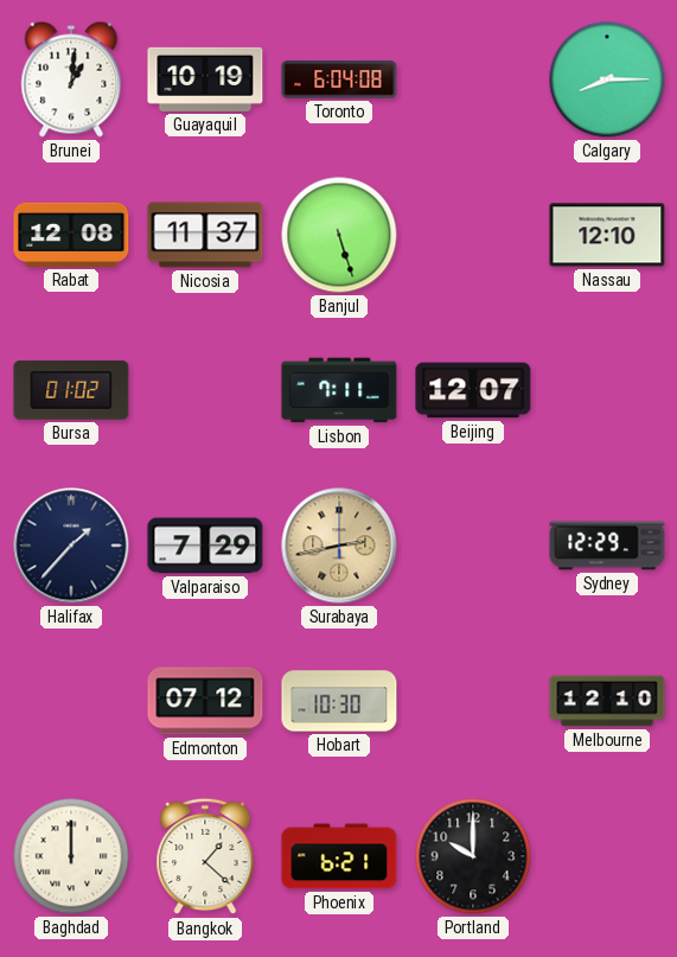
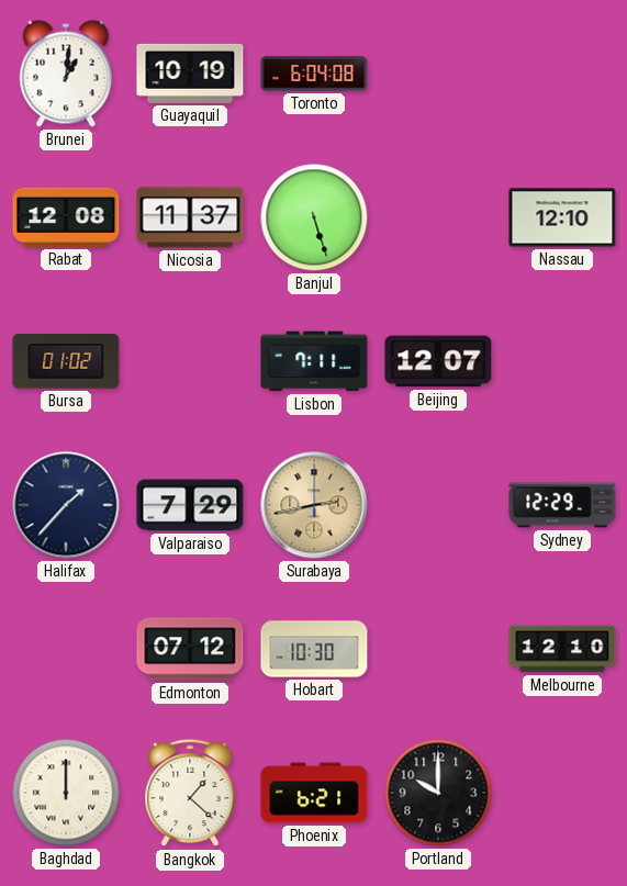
Calgary: 8:15 -> none (607, 79)
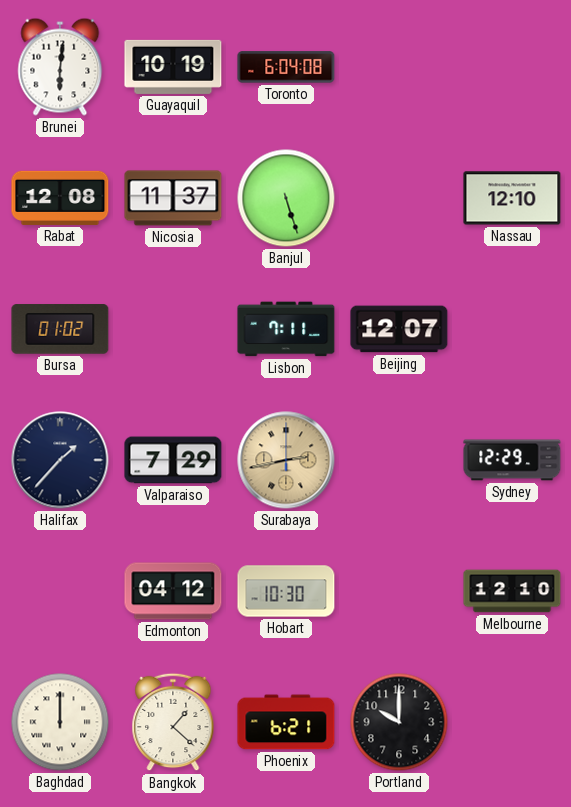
Brunei: 1:01 -> 6:01 (60, 67)
Edmonton: 07:12 -> 04:12 (173, 591)
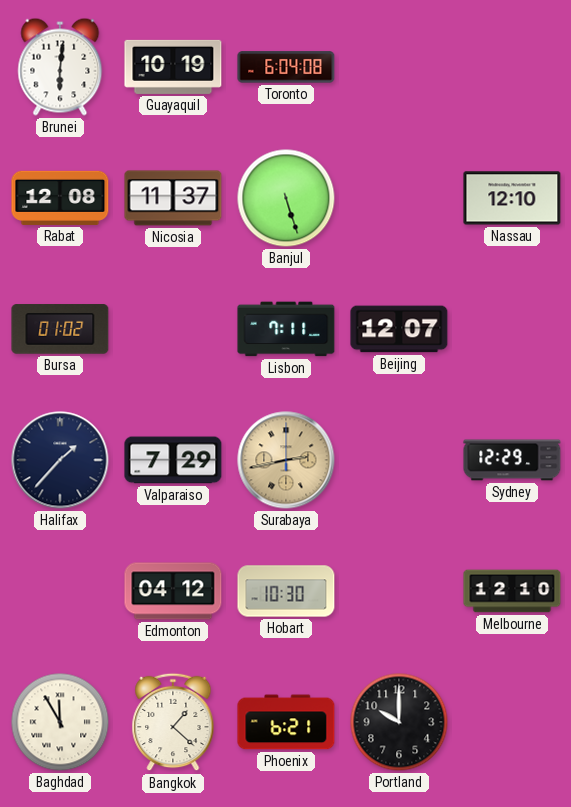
Baghdad: 12:00 -> 11:55 (60, 722)
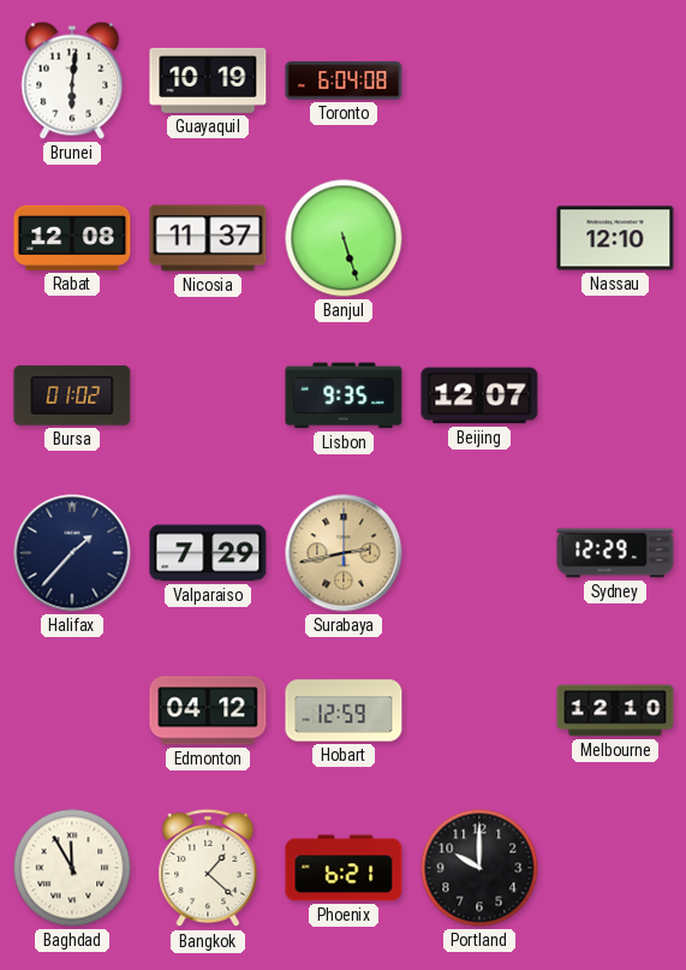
Lisbon: 7:11 -> 9:35 (344, 395)
Hobart: 10:30 -> 12:59 (344, 710)
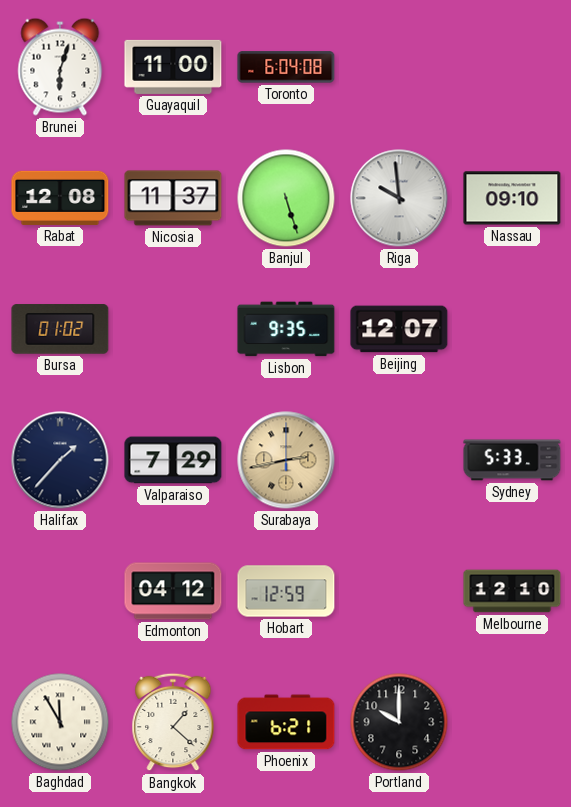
Brunei: 6:01 -> 6:03 (60, 67)
Guayaquil: 10:19 -> 11:00 (173, 67)
Riga: none -> 9:59 (399, 198)
Nassau: 12:10 -> 09:10 (512, 198)
Sydney: 12:29 -> 5:33 (512, 460)
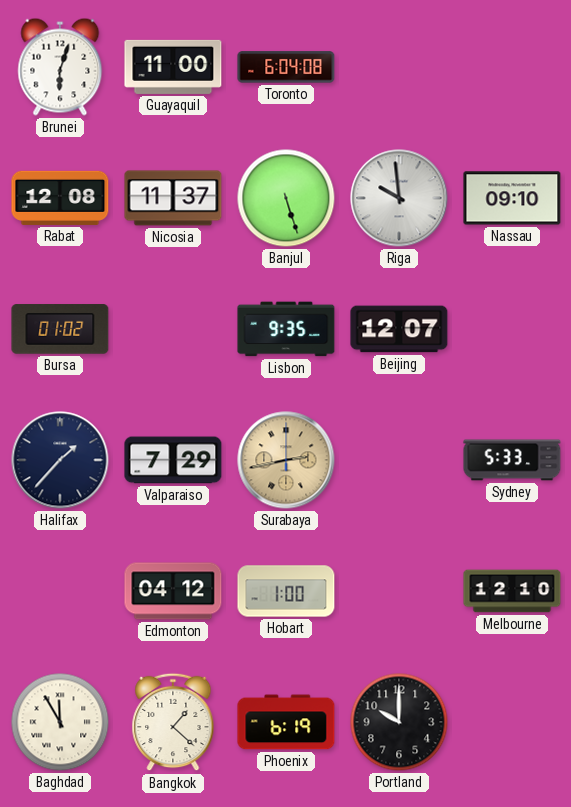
Hobart: 12:59 -> 1:00 (286, 591)
Phoenix: 6:21 -> 6:19 (286, 722)
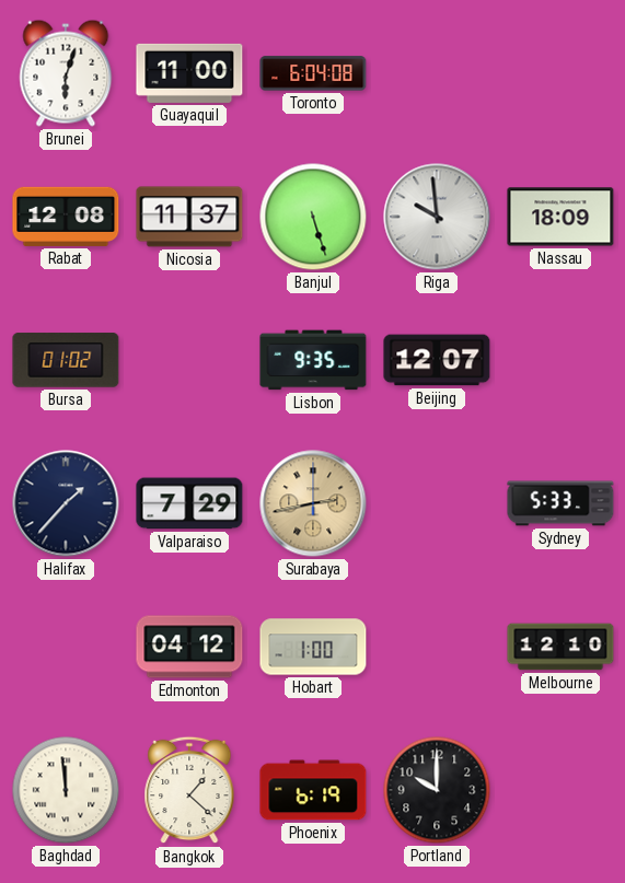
Nassau: 09:10 -> 18:09 (560, 217)
Baghdad: 11:55 -> 11:59 (66, 790)
